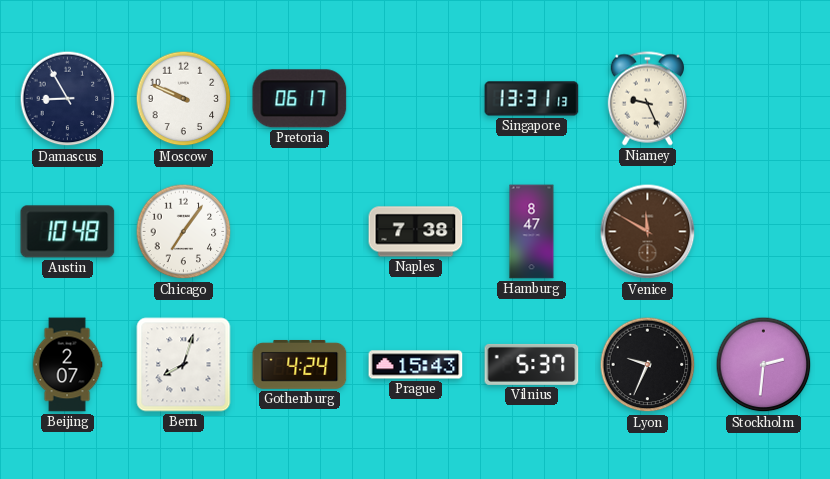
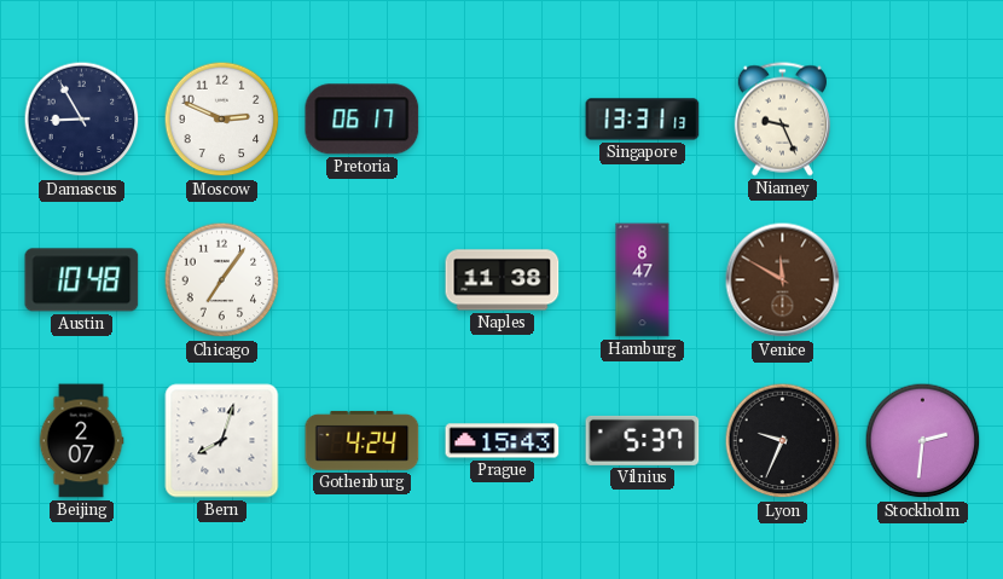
Moscow: 9:49 -> 2:49 (222, 120)
Naples: 7:38 -> 11:38 (503, 280)
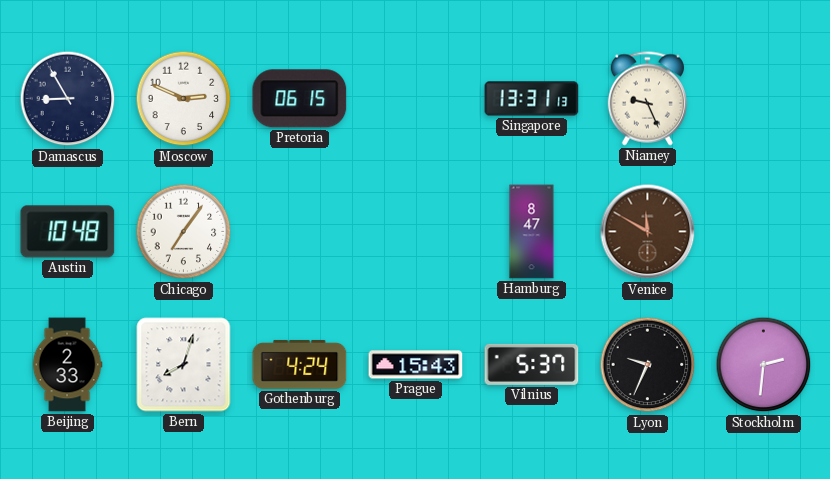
Pretoria: 06:17 -> 06:15 (300, 99)
Naples: 11:38 -> none (503, 280)
Beijing: 2:07 -> 2:33 (67, 365)
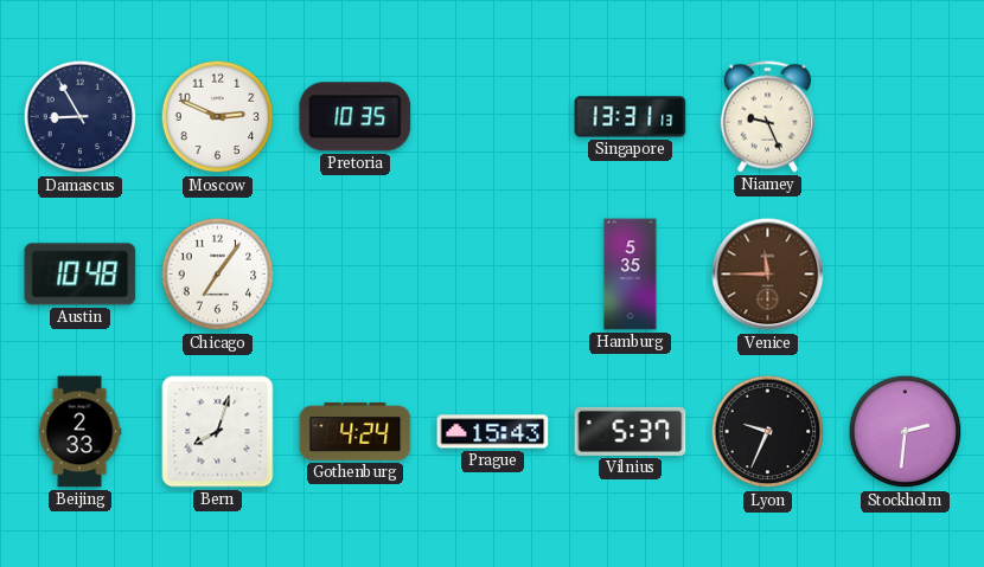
Pretoria: 06:15 -> 10:35 (356, 117)
Hamburg: 8:47 -> 5:35 (631, 275)
Venice: 11:50 -> 11:45 (768, 275)
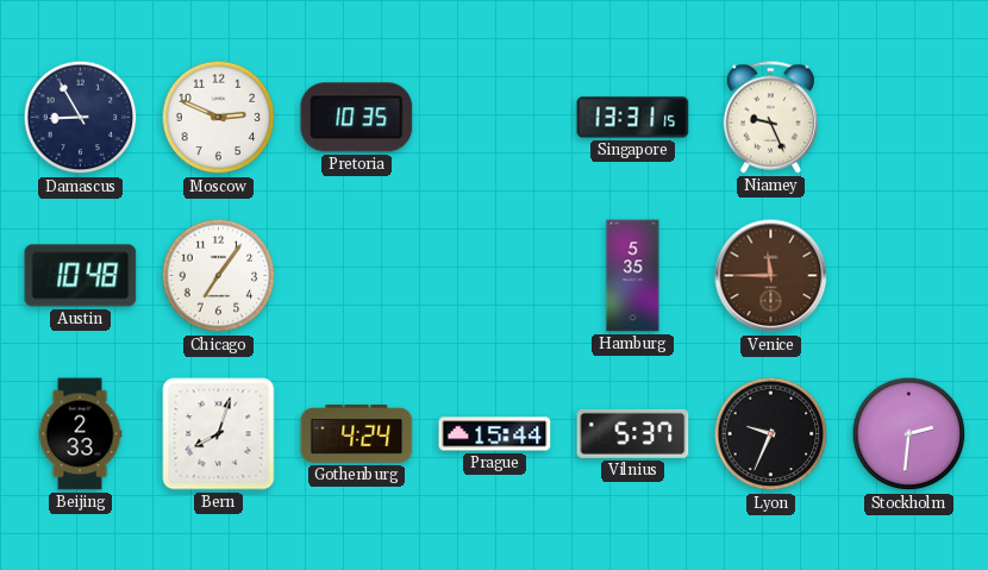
Singapore: 13:31:13 -> 13:31:15 (633, 118)
Prague: 15:43 -> 15:44 (495, 434)
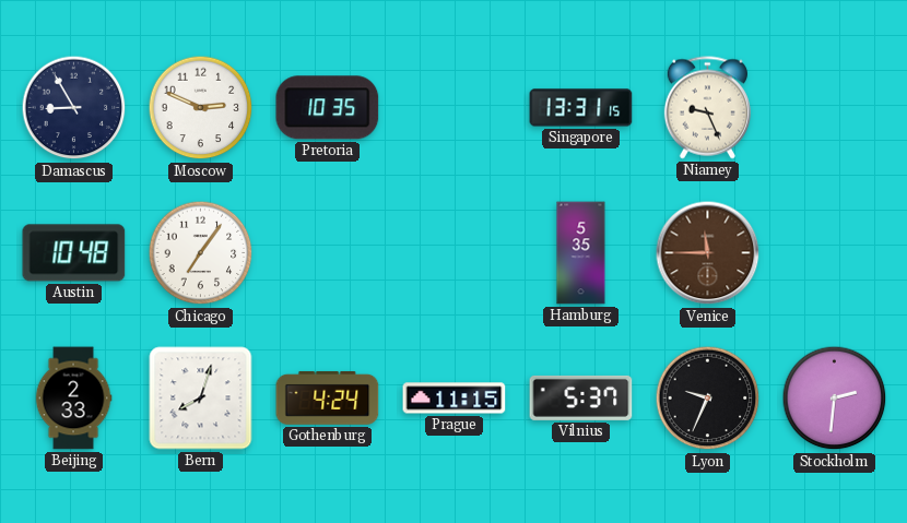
Prague: 15:44 -> 11:15 (455, 399)
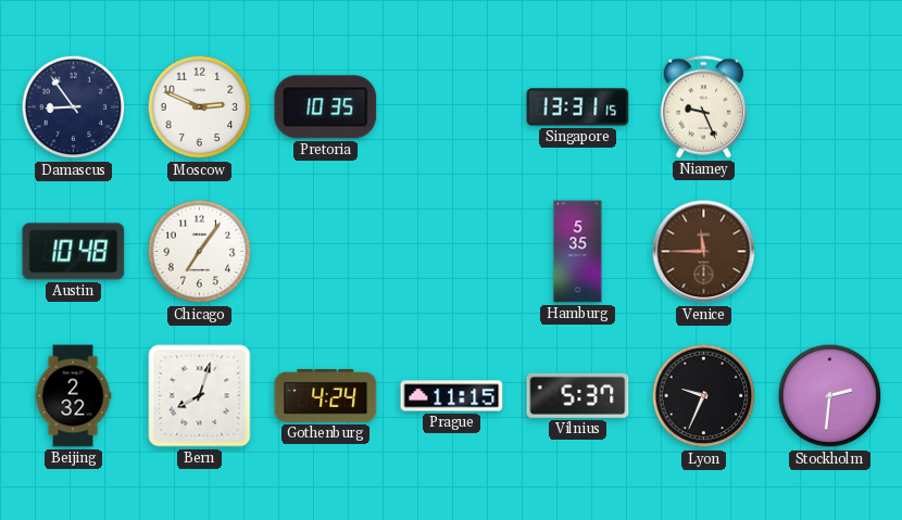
Damascus: 8:55 -> 8:54 (74, 107)
Beijing: 2:33 -> 2:32 (73, 396)
